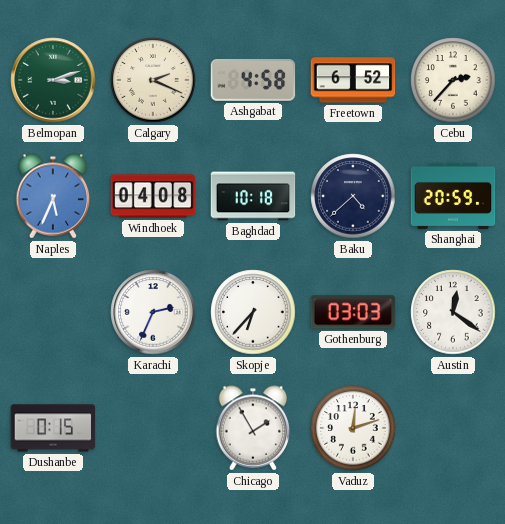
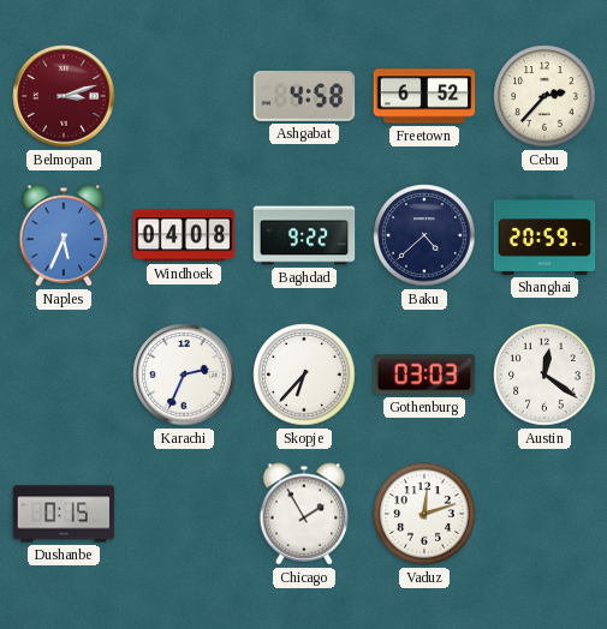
Belmopan dial: green -> burgundy (64, 96)
Calgary: 2:19 -> none (153, 80)
Baghdad: 10:18 -> 9:22 (304, 235)
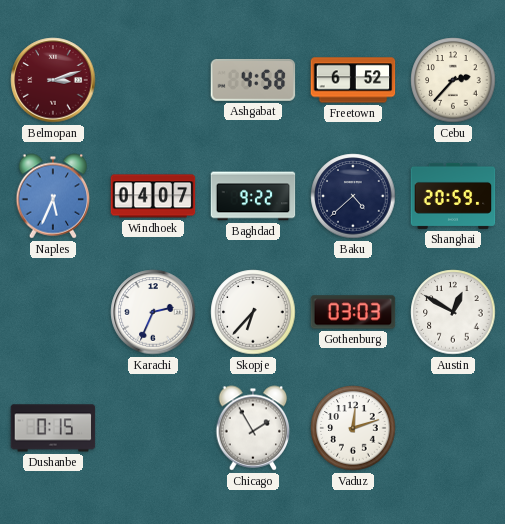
Windhoek: 04:08 -> 04:07 (153, 196)
Austin: 12:21 -> 12:50 (453, 312)
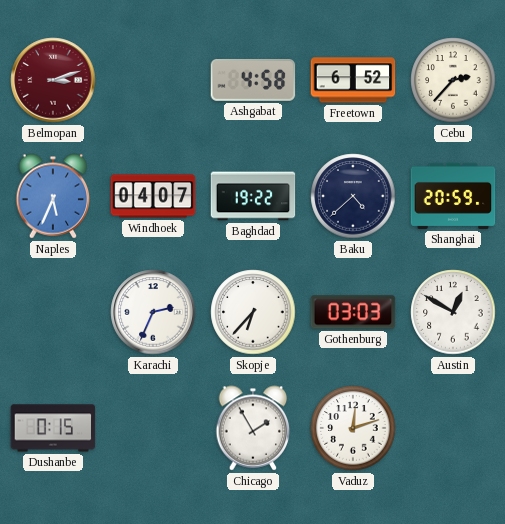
Baghdad: 9:22 -> 19:22 (253, 196)
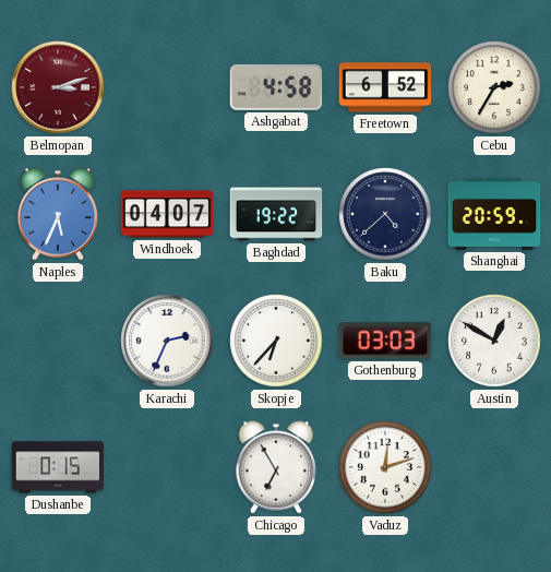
Cebu: 2:37 -> 2:35 (494, 87)
Chicago: 1:55 -> 6:55 (276, 467)
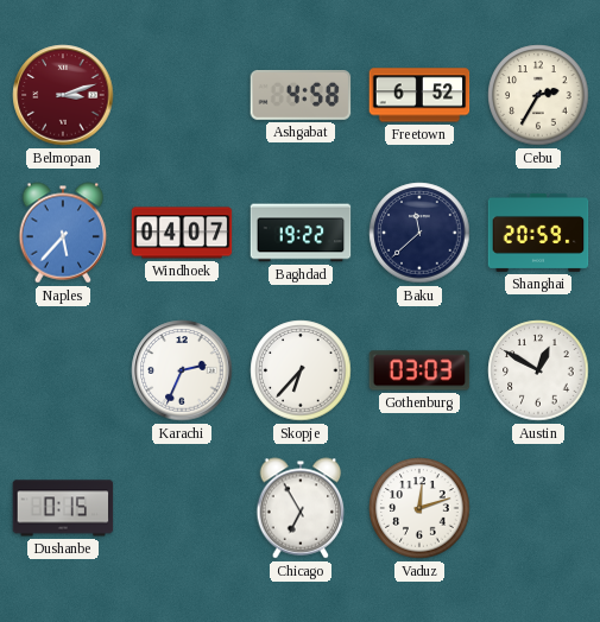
Naples: 5:34 -> 5:37 (63, 233)
Baku: 4:38 -> 11:38 (419, 233)
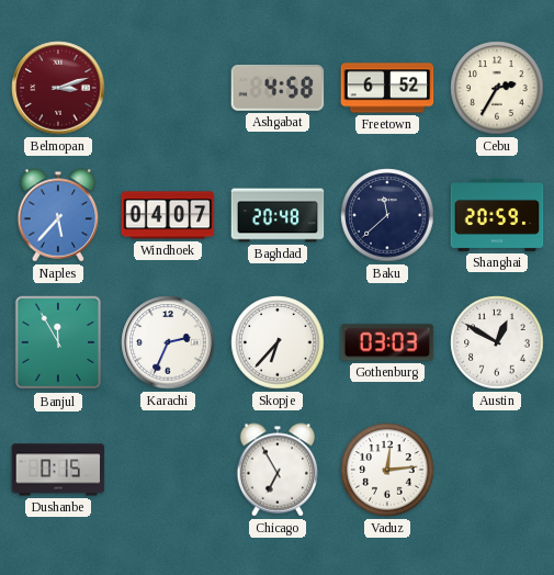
Baghdad: 19:22 -> 20:48 (278, 215)
Banjul: none -> 11:55 (58, 342)
Vaduz: 12:12 -> 12:14 (387, 470)
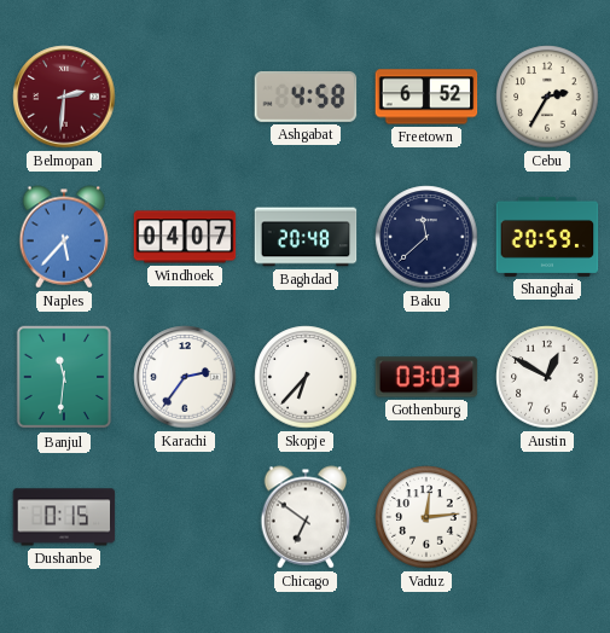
Belmopan: 3:12 -> 2:31 (64, 97)
Banjul: 11:55 -> 11:31 (64, 377)
Karachi: 2:34 -> 2:36 (185, 377)
Chicago: 6:55 -> 6:51 (306, 517)
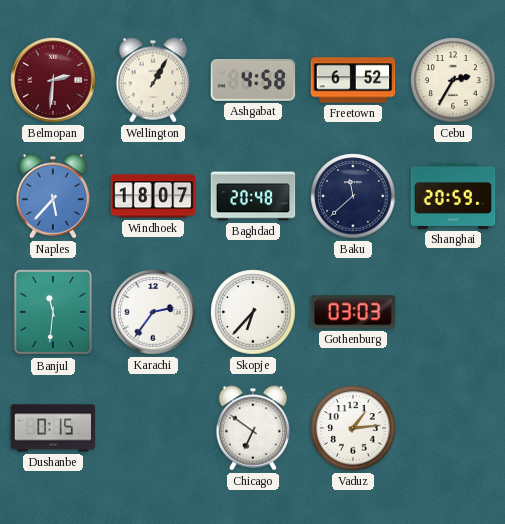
Wellington: none -> 1:05 (153, 80)
Windhoek: 04:07 -> 18:07 (153, 196)
Austin: 12:50 -> none (547, 377)
Vaduz: 12:14 -> 1:14 (353, 428)
